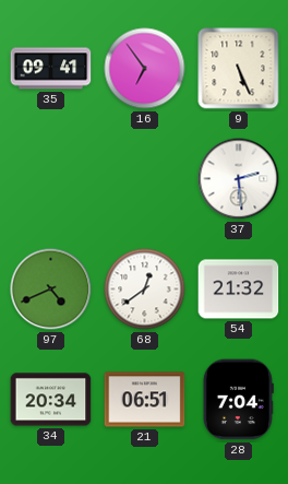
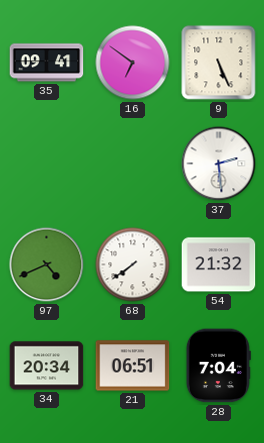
16: 6:54 -> 6:51 (133, 63)
68: 12:39 -> 7:39 (133, 265)
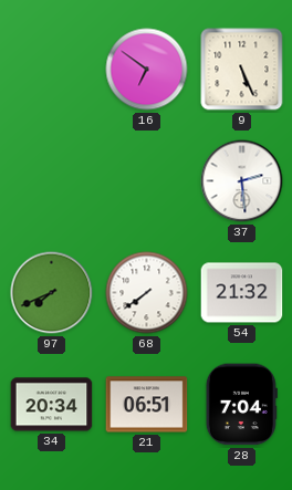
35: 09:41 -> none (47, 63)
97: 4:41 -> 7:41 (52, 293)
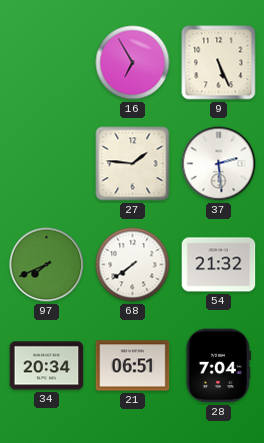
16: 6:51 -> 6:55 (133, 63)
27: none -> 1:46 (133, 164)
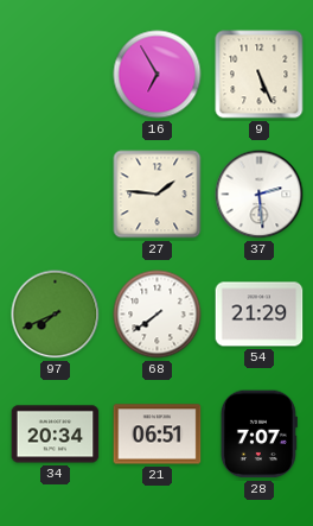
54: 21:32 -> 21:29 (260, 315)
28: 7:04 -> 7:07 (258, 435)
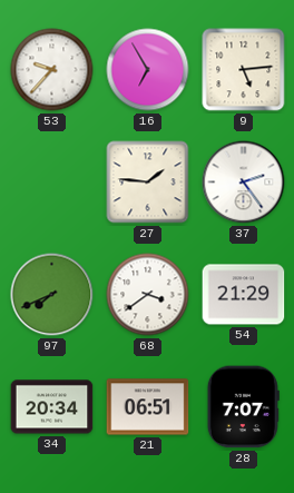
53: none -> 9:37 (52, 70)
9: 5:26 -> 5:14 (244, 70)
37: 2:29 -> 2:24 (244, 183)
68: 7:39 -> 3:39 (148, 295)
